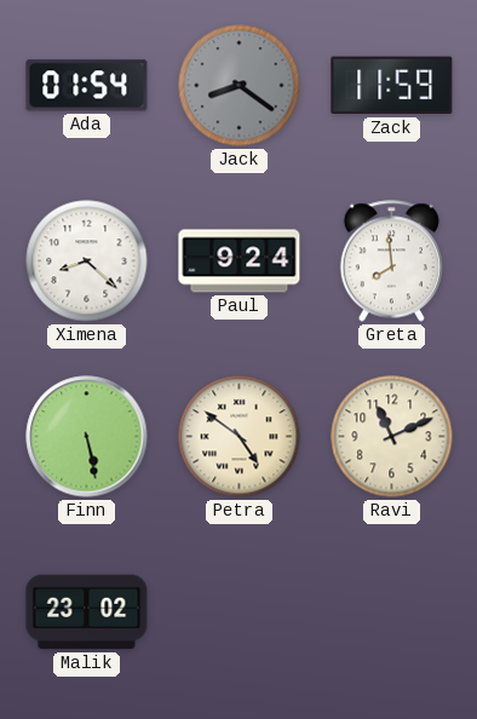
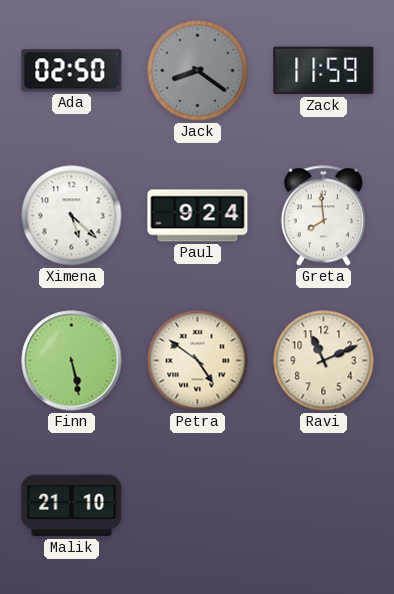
Ada: 01:54 -> 02:50 (72, 71)
Ximena: 8:22 -> 5:22 (72, 216)
Malik: 23:02 -> 21:10 (72, 506)
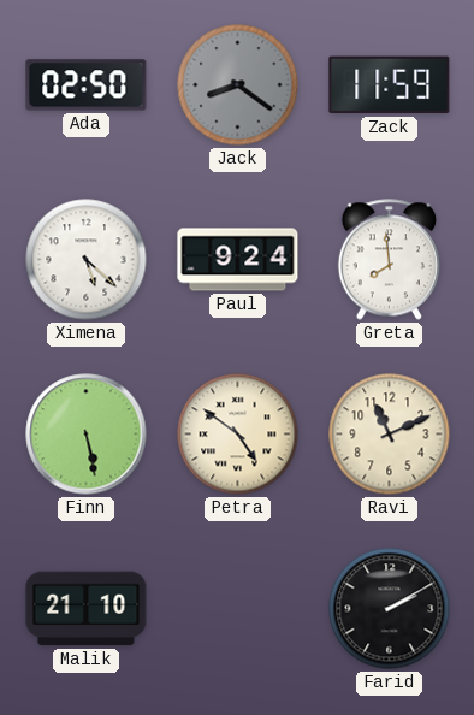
Farid: none -> 2:10 (390, 609)
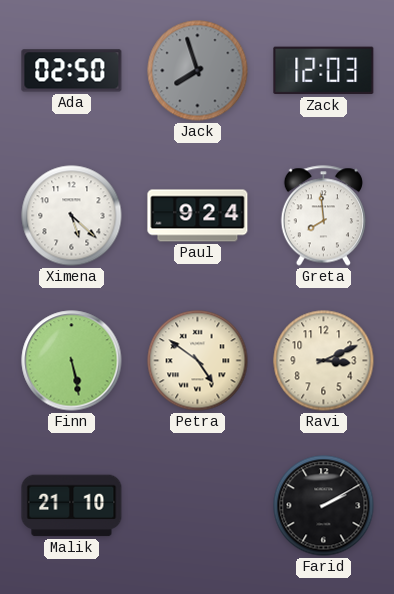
Jack: 8:21 -> 7:57 (198, 71)
Zack: 11:59 -> 12:03 (324, 71)
Ravi: 11:11 -> 3:11 (324, 361)
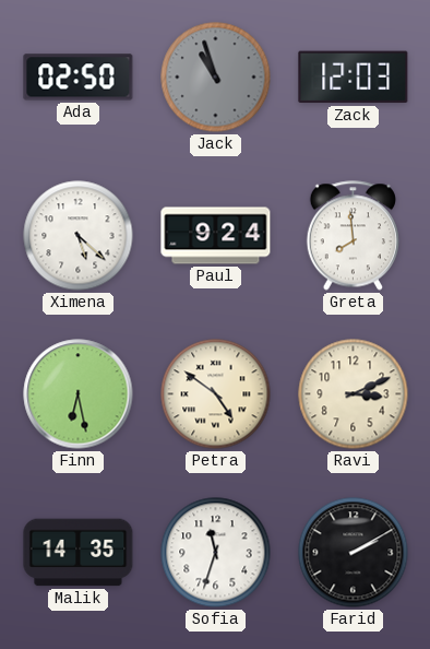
Jack: 7:57 -> 10:57 (216, 78)
Finn: 5:28 -> 6:28 (79, 394)
Malik: 21:10 -> 14:35 (79, 553)
Sofia: none -> 11:33 (216, 553)
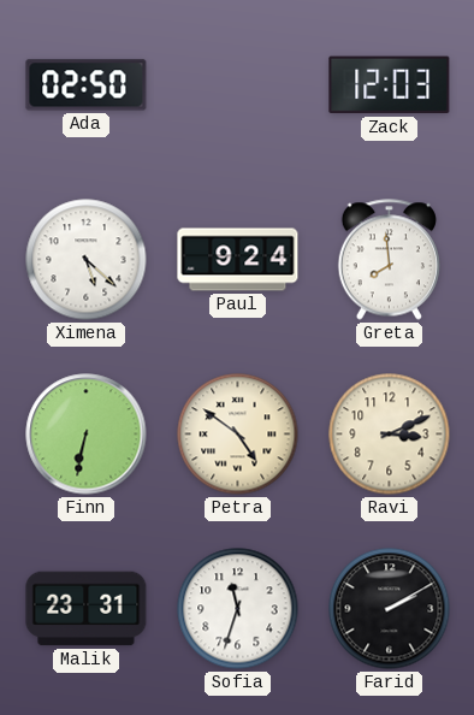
Jack: 10:57 -> none (216, 78)
Finn: 6:28 -> 6:32 (87, 435)
Malik: 14:35 -> 23:31 (87, 609)
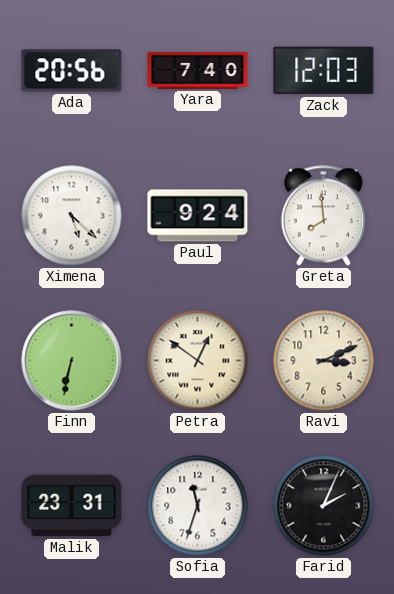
Ada: 02:50 -> 20:56 (72, 71)
Yara: none -> 7:40 (198, 70)
Petra: 4:51 -> 12:51 (198, 361)
Farid: 2:10 -> 2:04 (324, 506)
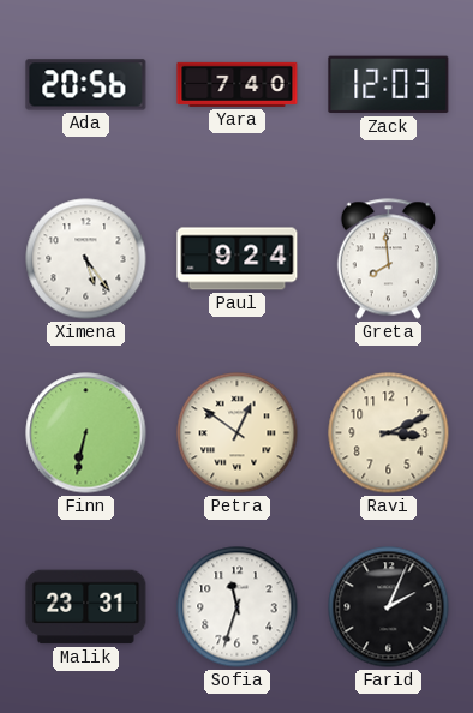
Ximena: 5:22 -> 5:24 (86, 259)
